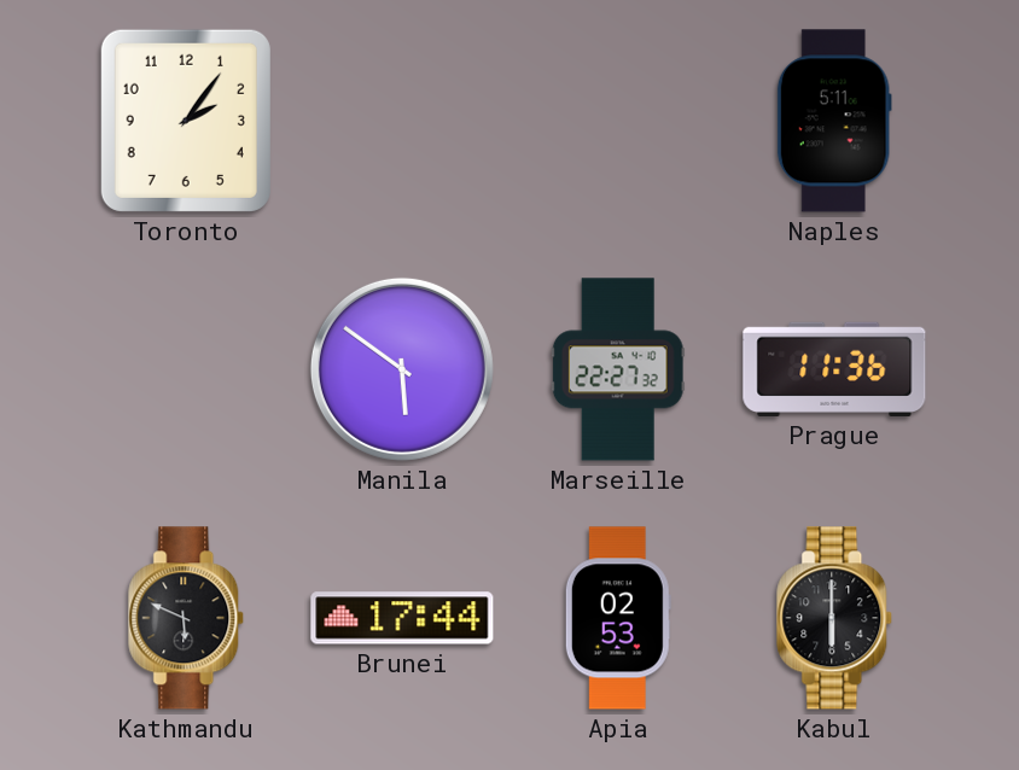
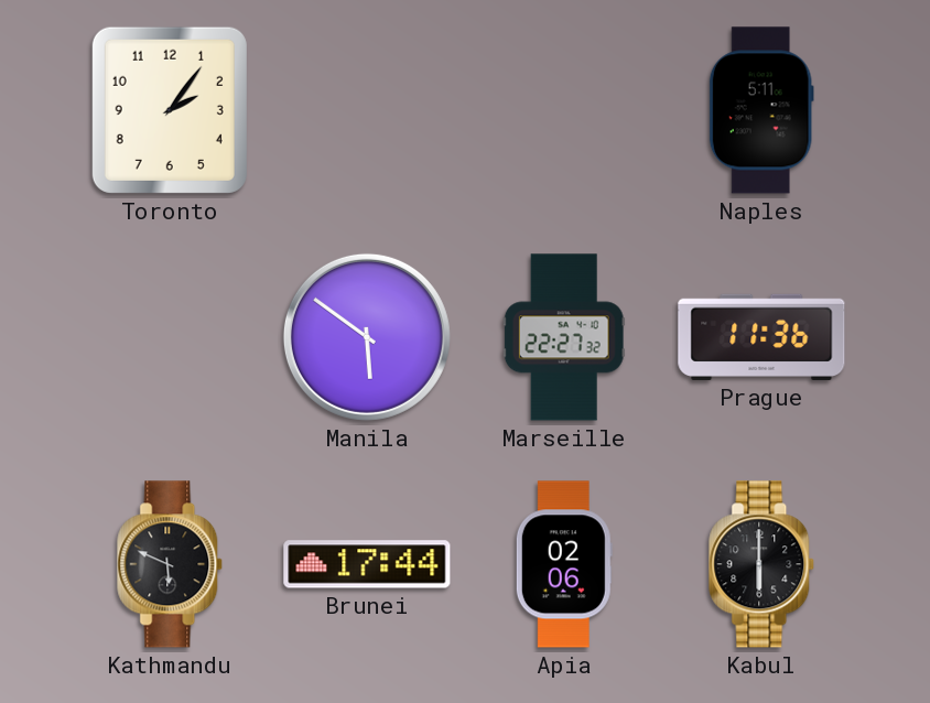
Apia: 02:53 -> 02:06 (564, 564)
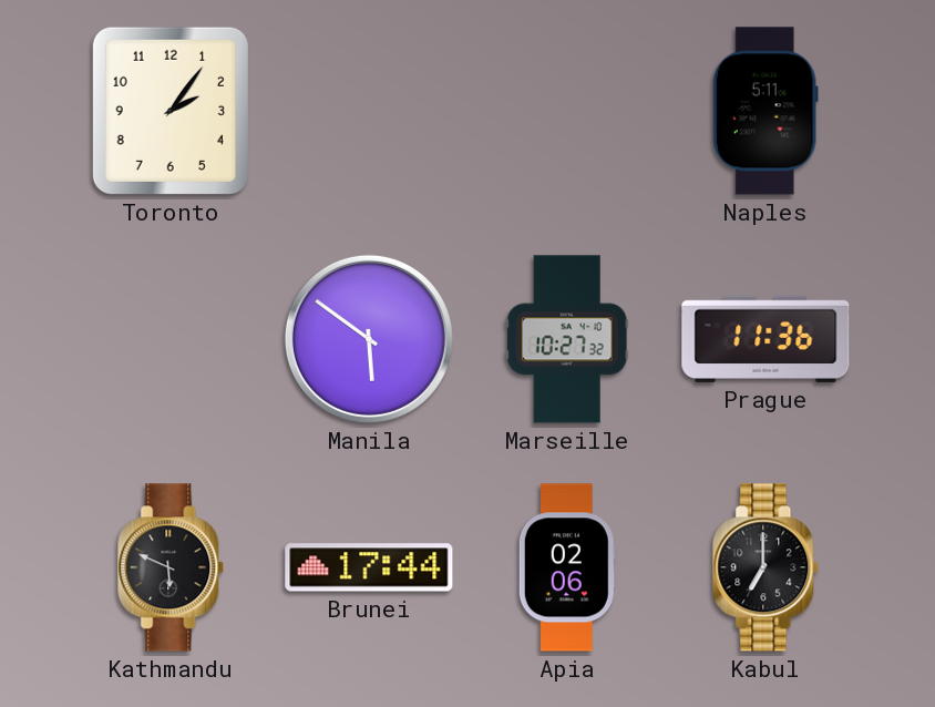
Marseille: 22:27 -> 10:27 (567, 339)
Kabul: 6:00 -> 7:00 (767, 567)
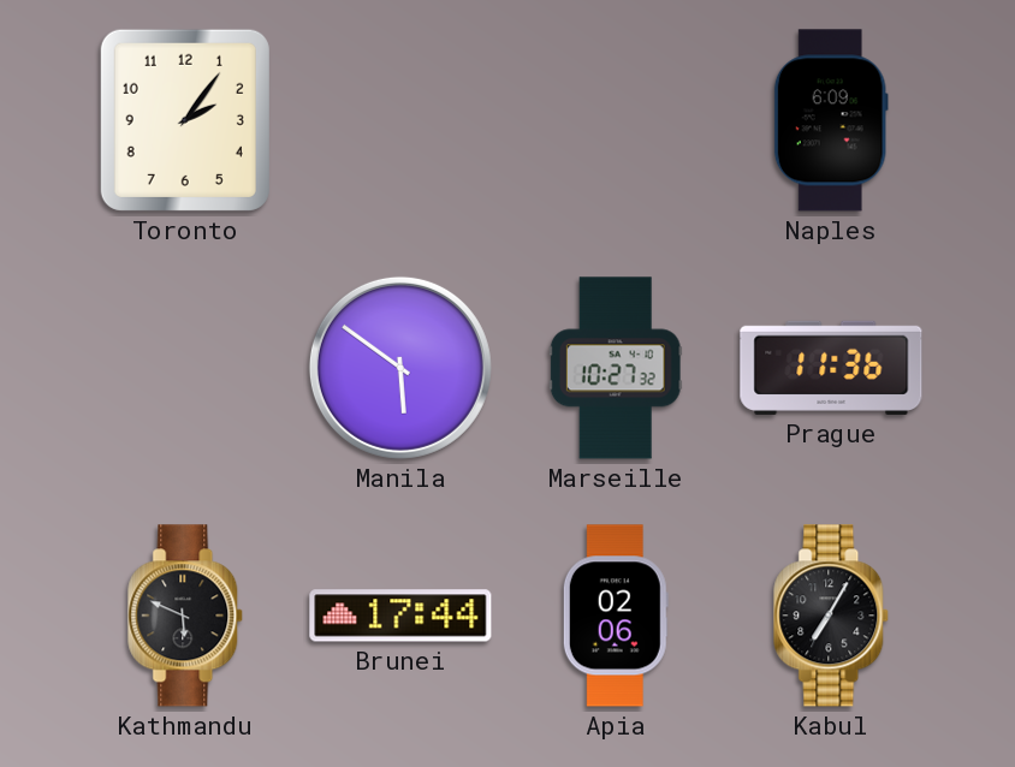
Naples: 5:11 -> 6:09 (831, 120)
Kabul: 7:00 -> 7:05 (832, 616)
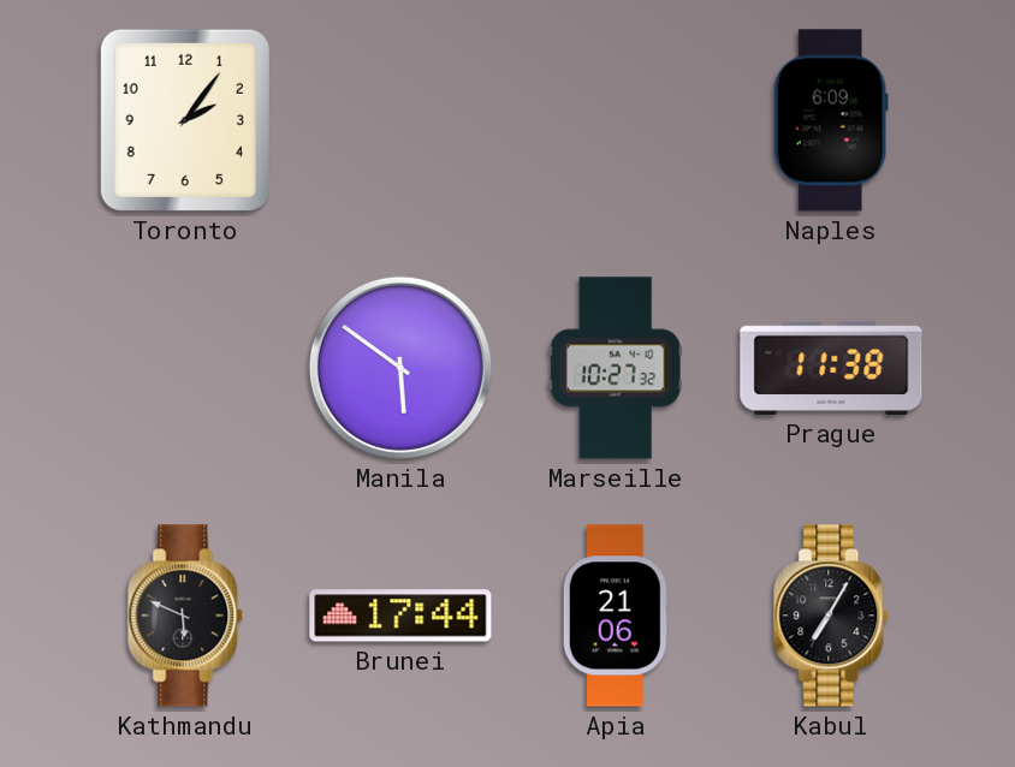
Prague: 11:36 -> 11:38 (831, 368)
Apia: 02:06 -> 21:06 (616, 616)
